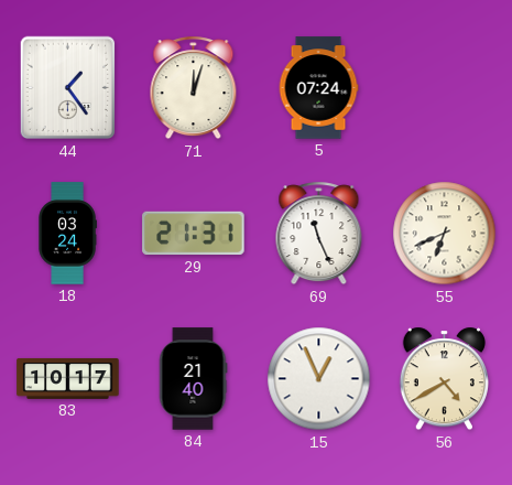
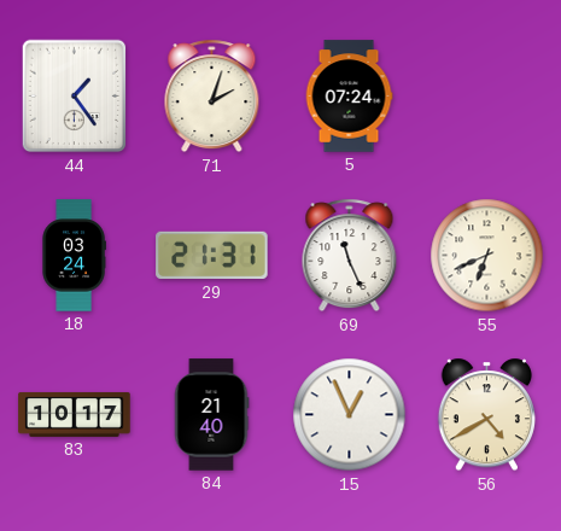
71: 12:03 -> 2:03 (212, 97)
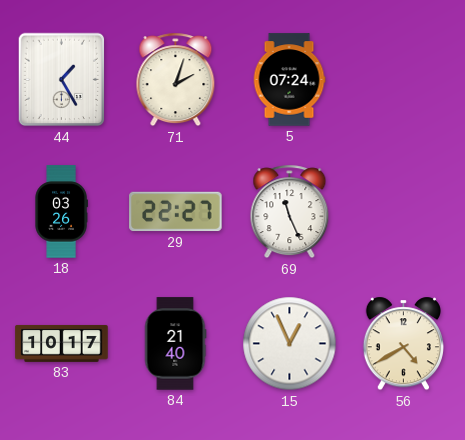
44: 1:24 -> 1:25 (62, 80)
18: 03:24 -> 03:26 (61, 212)
29: 21:31 -> 22:27 (176, 212)
55: 6:41 -> none (487, 256)
